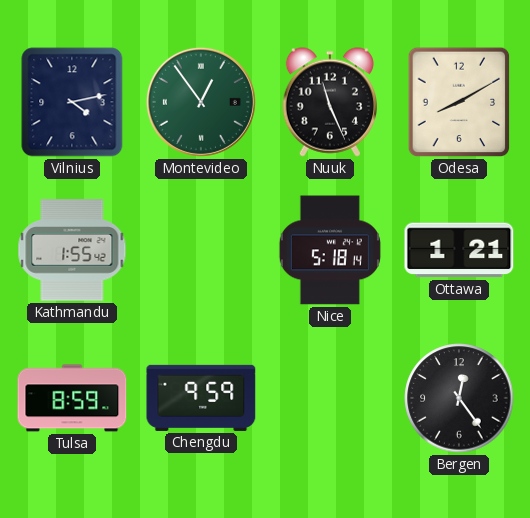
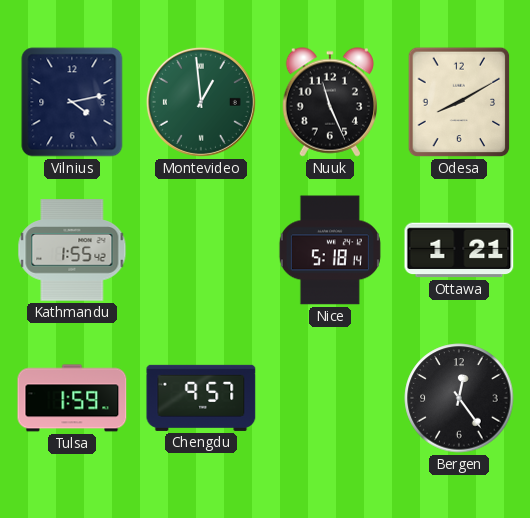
Montevideo: 12:54 -> 12:59 (201, 102)
Tulsa: 8:59 -> 1:59 (72, 398)
Chengdu: 9:59 -> 9:57 (201, 398)
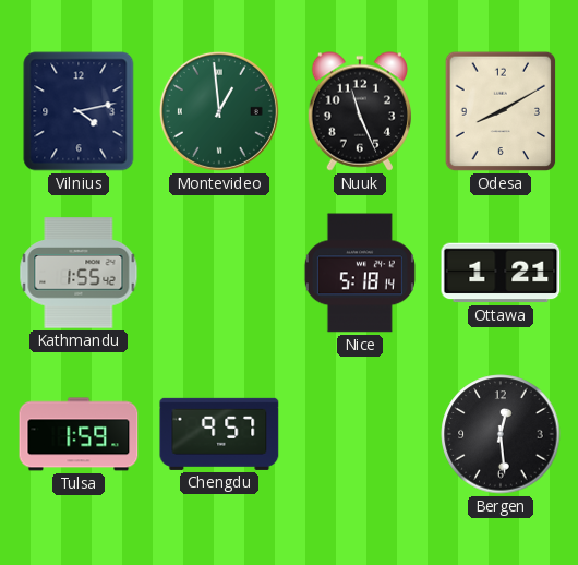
Bergen: 12:24 -> 12:29 (501, 434)
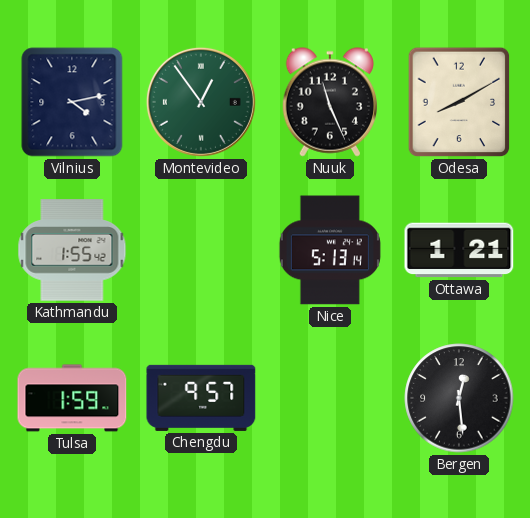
Montevideo: 12:59 -> 12:54 (201, 102)
Nice: 5:18 -> 5:13 (330, 250)
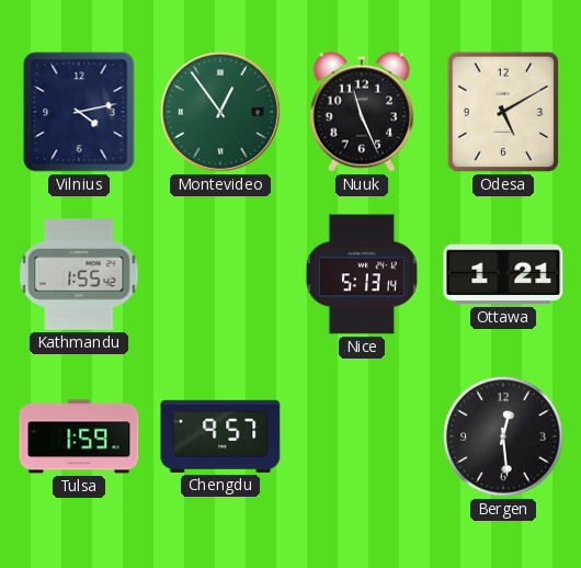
Odesa: 8:10 -> 5:10 (503, 112)
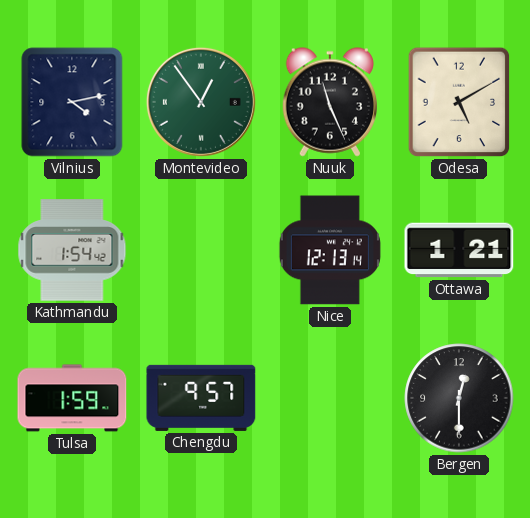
Kathmandu: 1:55 -> 1:54 (72, 250)
Nice: 5:13 -> 12:13 (330, 250)
Bergen: 12:29 -> 12:30 (459, 398)
